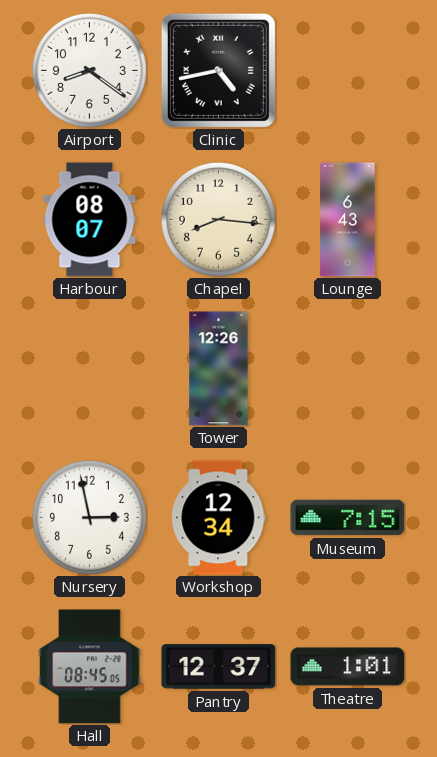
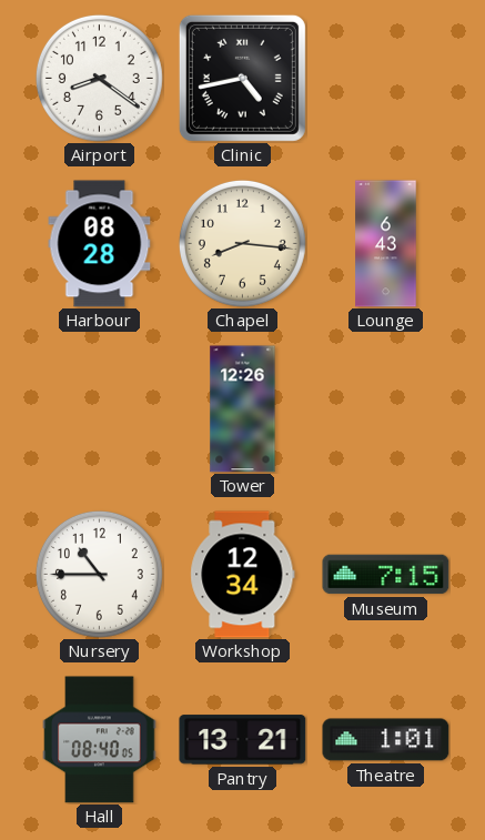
Harbour: 08:07 -> 08:28 (100, 244)
Nursery: 2:58 -> 10:45 (99, 574)
Hall: 08:45 -> 08:40 (100, 740)
Pantry: 12:37 -> 13:21 (243, 740)
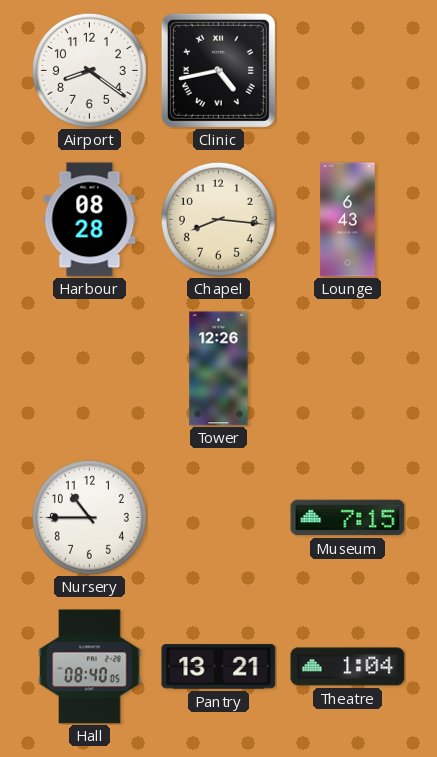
Workshop: 12:34 -> none (243, 575)
Theatre: 1:01 -> 1:04 (348, 667)
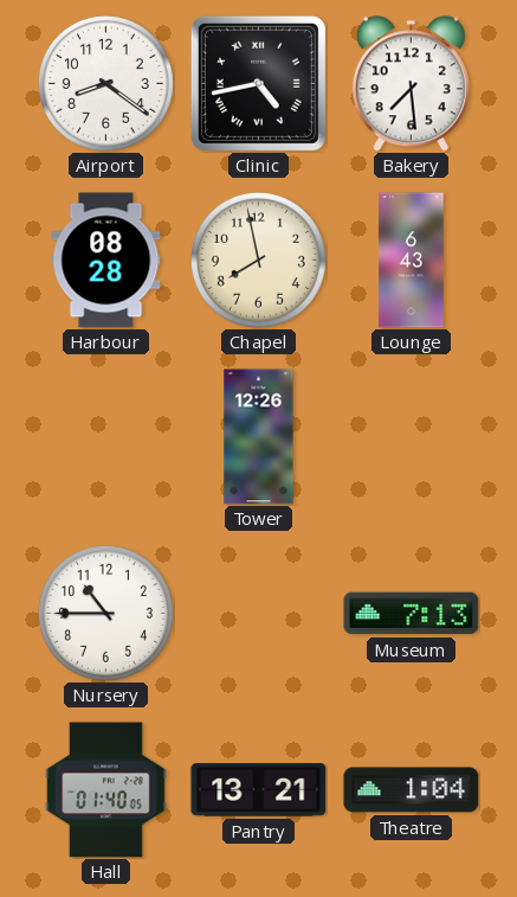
Bakery: none -> 7:29 (411, 84)
Chapel: 8:16 -> 7:58 (258, 260)
Museum: 7:15 -> 7:13 (412, 614)
Hall: 08:40 -> 01:40 (106, 790)
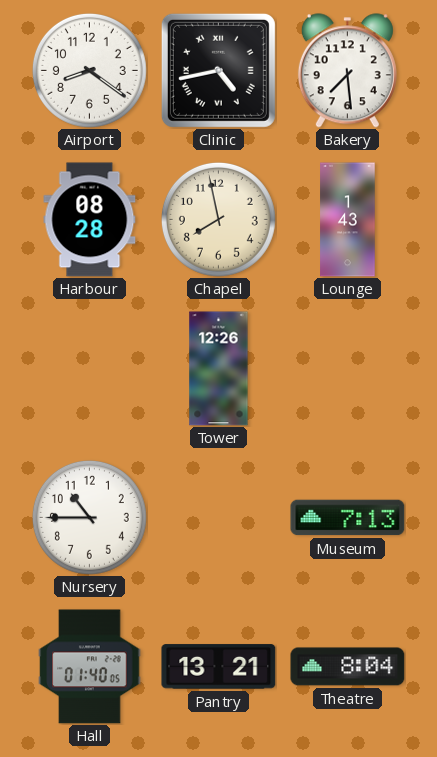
Lounge: 6:43 -> 1:43 (348, 220)
Theatre: 1:04 -> 8:04 (348, 667)
